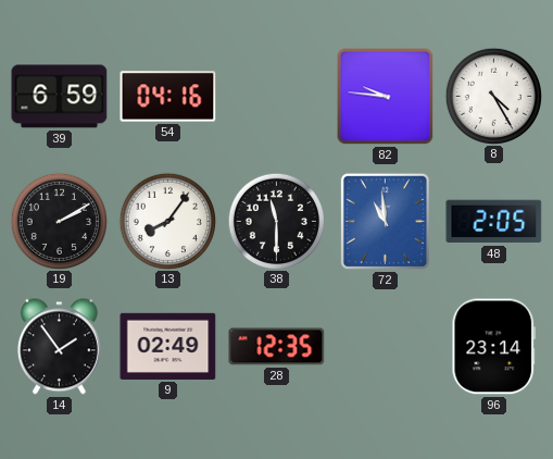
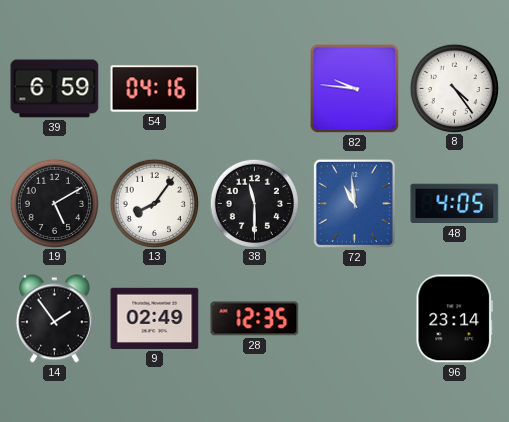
8: 4:25 -> 4:24 (454, 88)
19: 2:10 -> 5:10 (54, 203)
48: 2:05 -> 4:05 (455, 204)
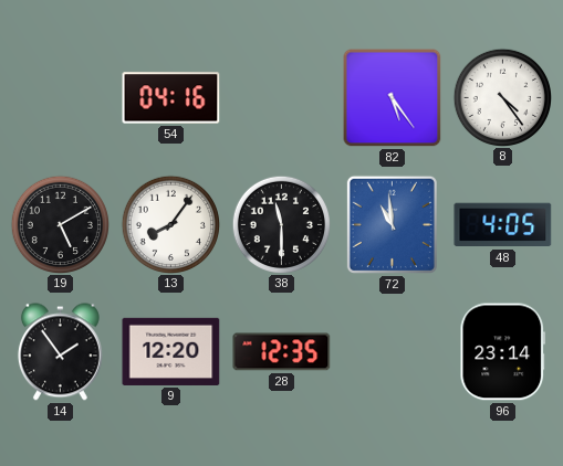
39: 6:59 -> none (55, 89)
82: 9:46 -> 5:24 (393, 98)
9: 02:49 -> 12:20 (171, 351)
